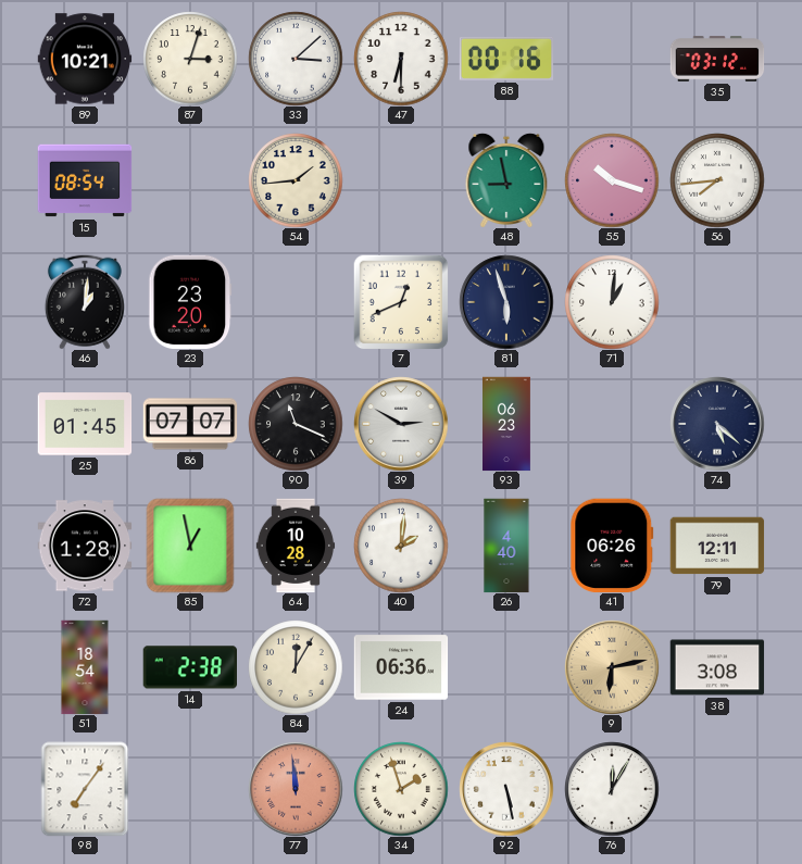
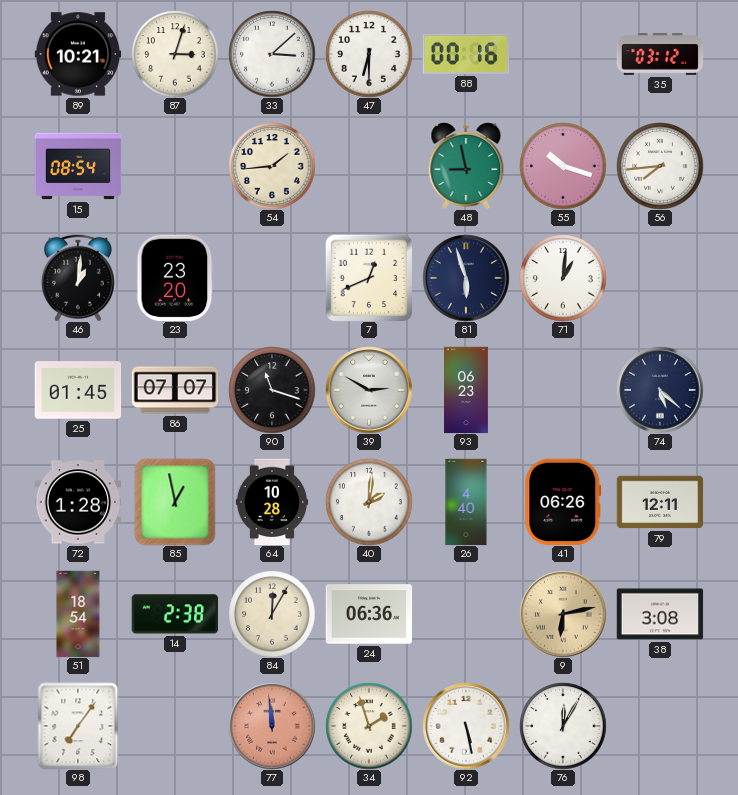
90: 11:19 -> 11:18 (272, 390)
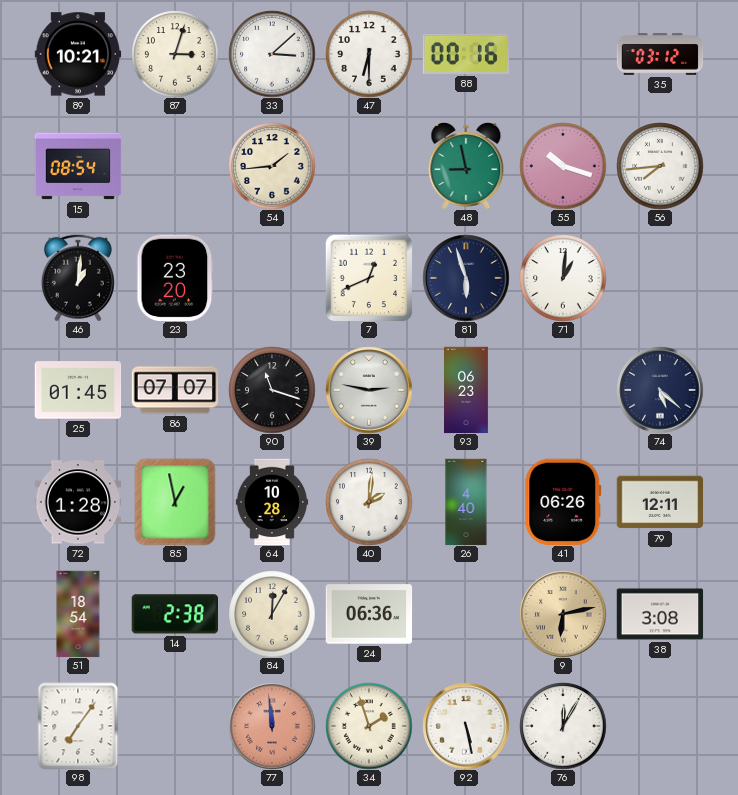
39: 2:50 -> 2:47 (369, 390)
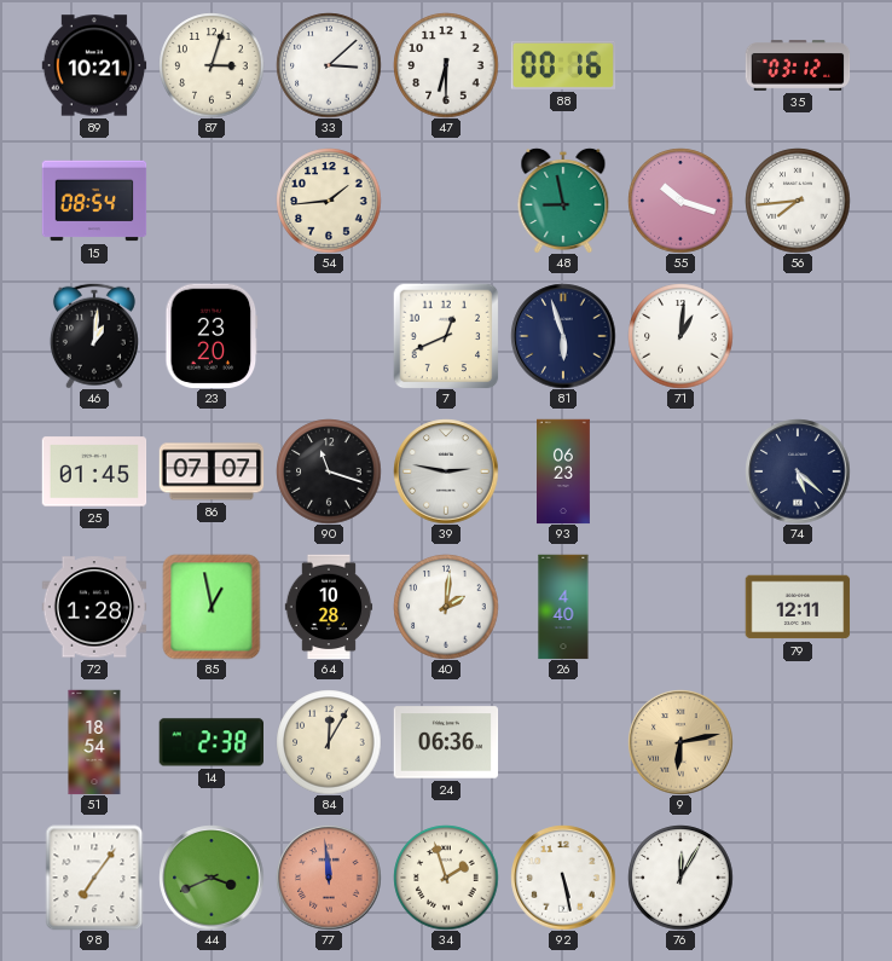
41: 06:26 -> none (563, 502)
38: 3:08 -> none (660, 614)
44: none -> 3:41 (212, 878)
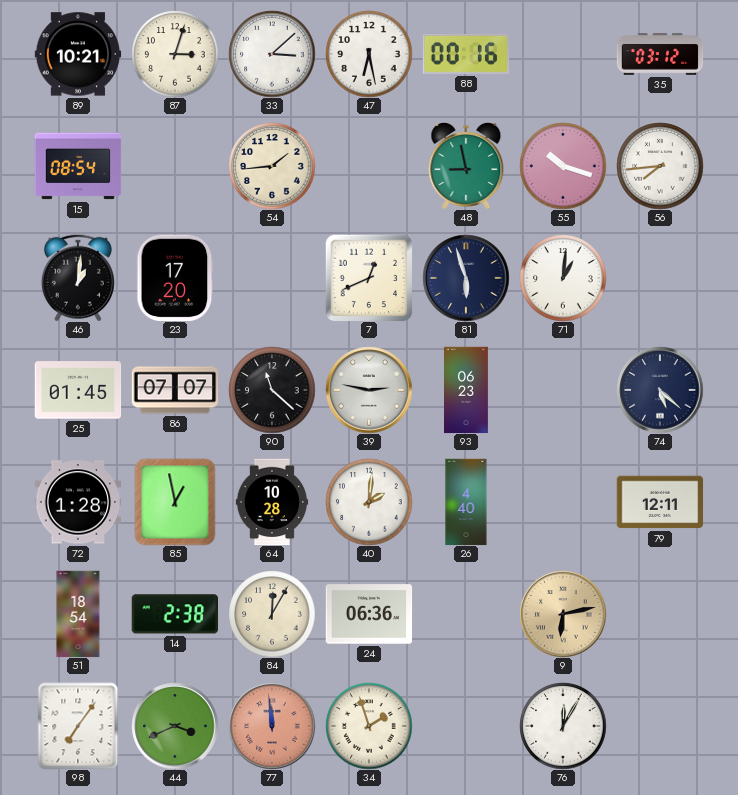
47: 6:30 -> 6:28 (369, 54)
23: 23:20 -> 17:20 (175, 278)
90: 11:18 -> 11:22 (272, 390)
92: 5:28 -> none (563, 878)
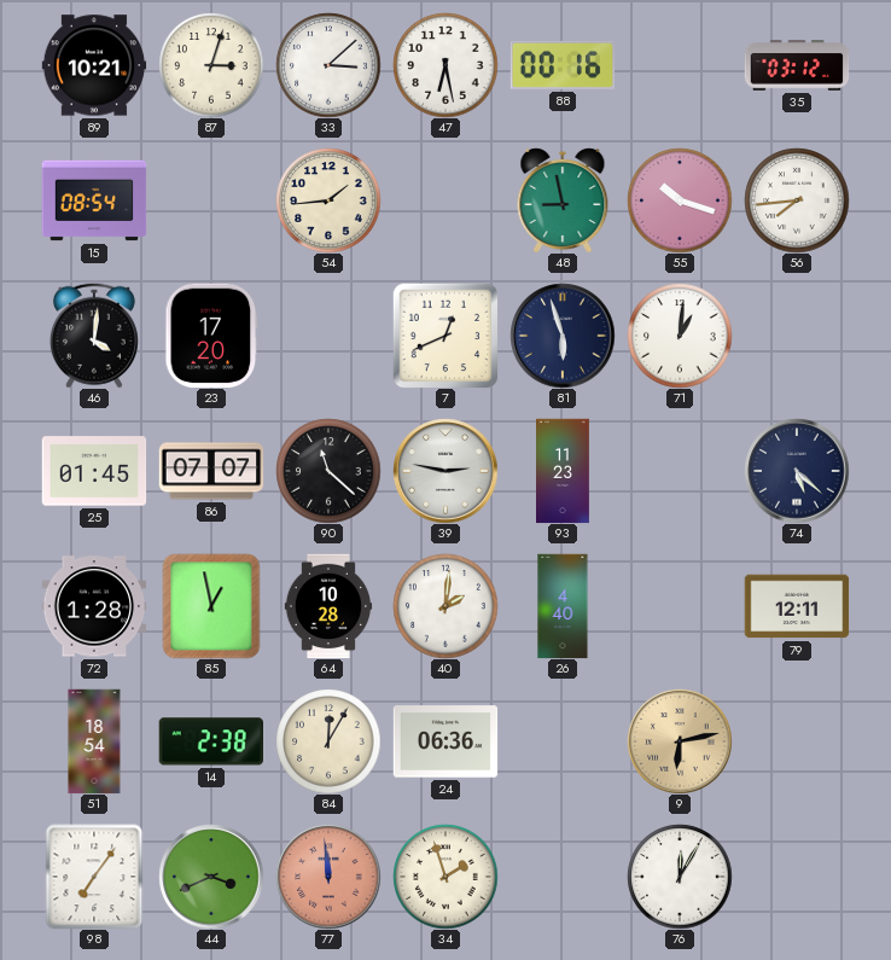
46: 1:01 -> 4:01 (94, 336)
93: 06:23 -> 11:23 (564, 471)
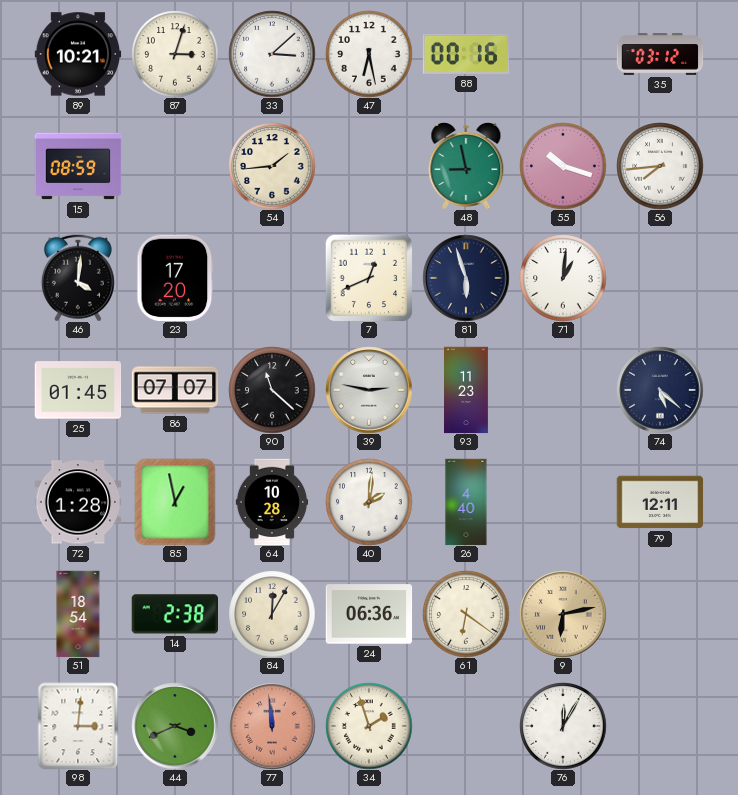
15: 08:54 -> 08:59 (78, 166)
61: none -> 6:21 (466, 614)
98: 7:06 -> 3:01 (78, 726)
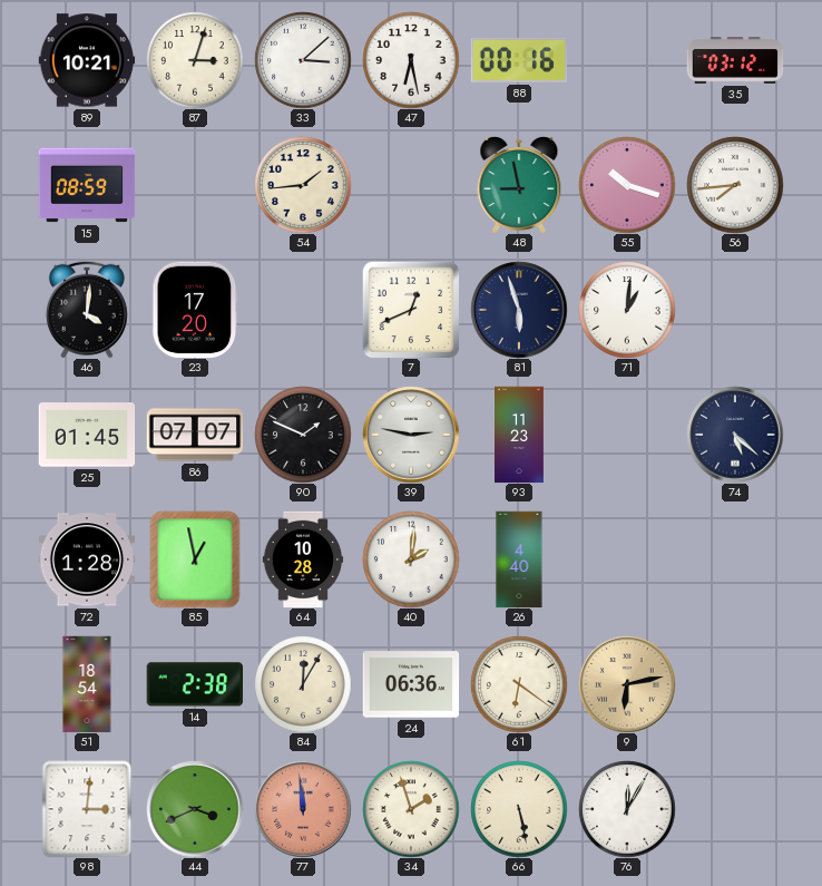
90: 11:22 -> 1:49 (303, 435)
79: 12:11 -> none (660, 502)
66: none -> 5:28 (519, 809)
